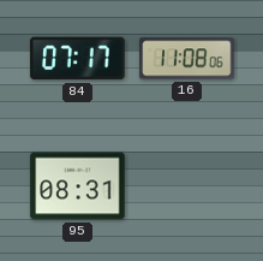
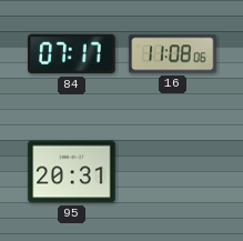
95: 08:31 -> 20:31 (72, 172)
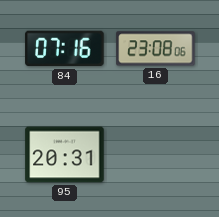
84: 07:17 -> 07:16 (65, 49)
16: 11:08 -> 23:08 (156, 49)
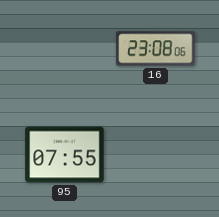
84: 07:16 -> none (65, 49)
95: 20:31 -> 07:55 (65, 155)
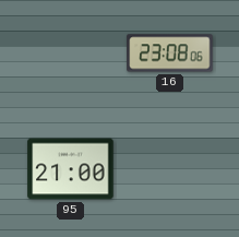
95: 07:55 -> 21:00 (71, 169)
